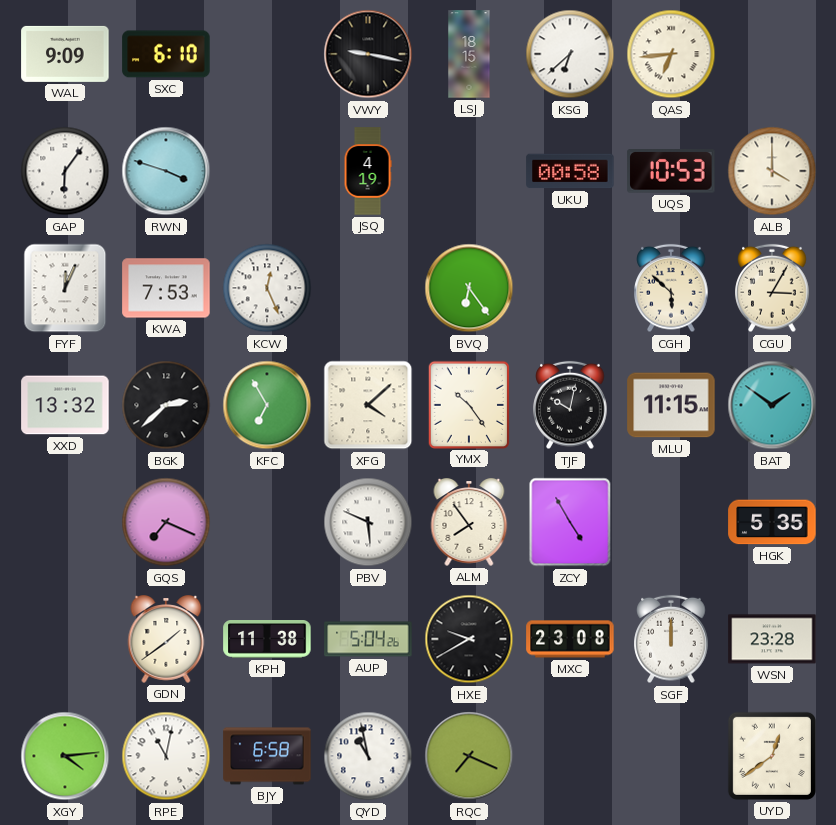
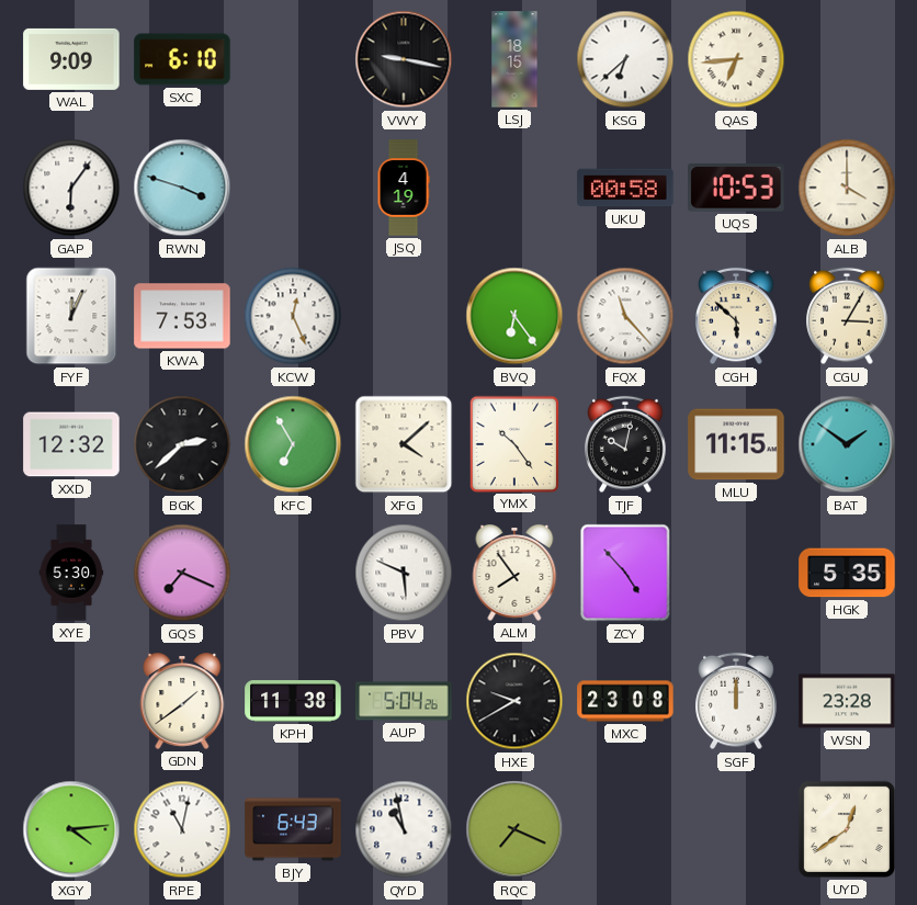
FQX: none -> 11:23 (625, 316)
XXD: 13:32 -> 12:32 (71, 444)
XYE: none -> 5:30 (71, 573)
ZCY: 4:55 -> 4:53 (625, 573)
BJY: 6:58 -> 6:43 (293, 829)
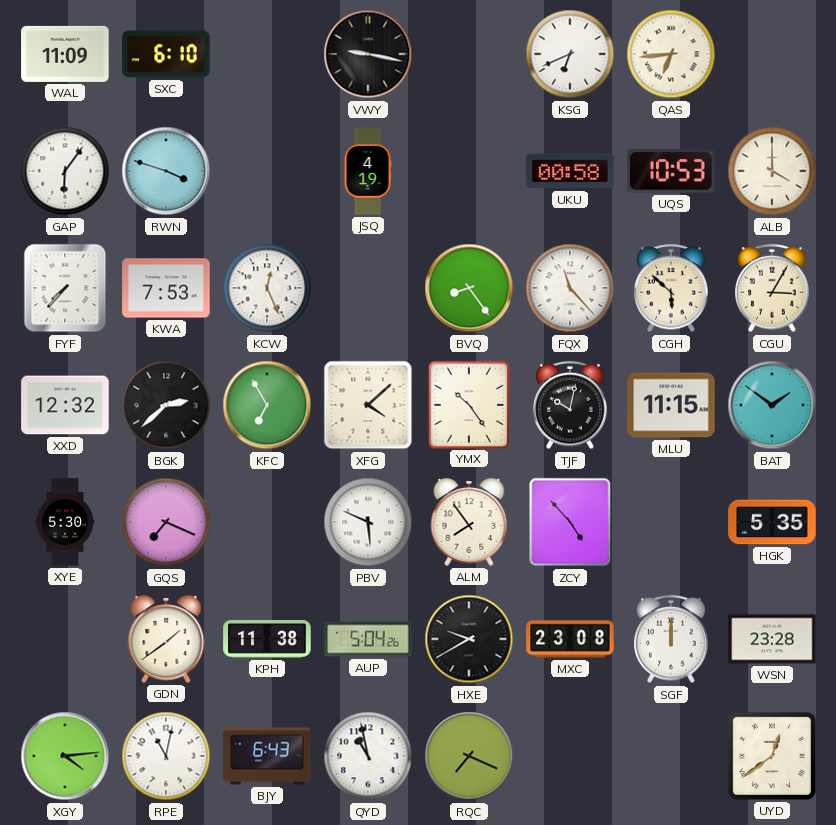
WAL: 9:09 -> 11:09 (65, 54)
LSJ: 18:15 -> none (514, 59)
KSG: 6:38 -> 6:41 (570, 54)
FYF: 12:04 -> 7:37 (65, 288)
BVQ: 6:24 -> 8:24 (469, 288)
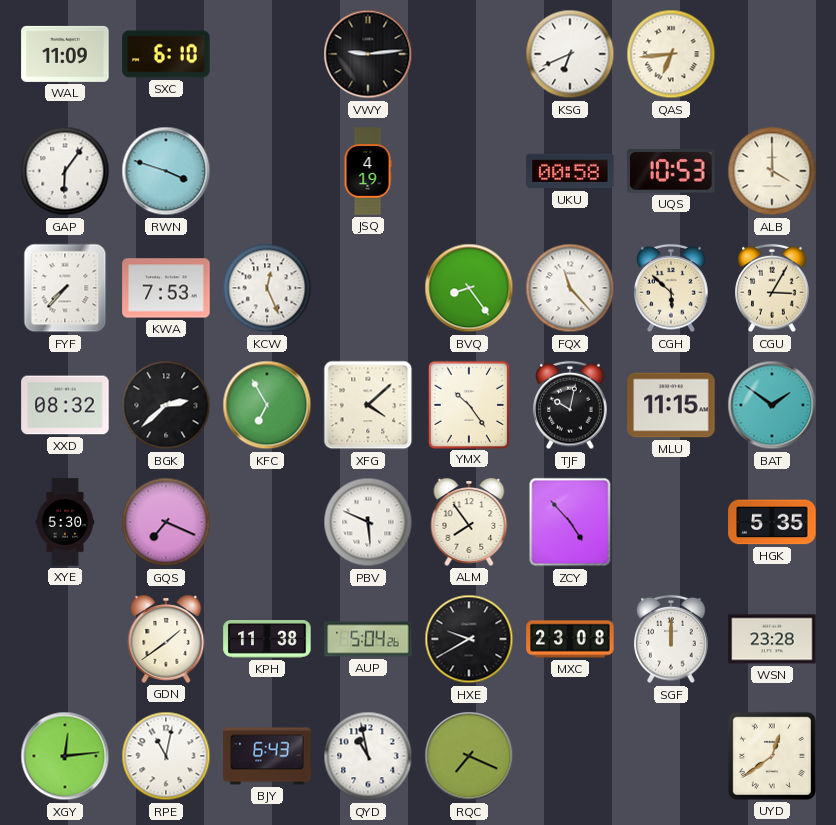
VWY: 9:17 -> 9:14 (368, 54)
XXD: 12:32 -> 08:32 (65, 405)
XGY: 4:14 -> 12:14 (65, 756)
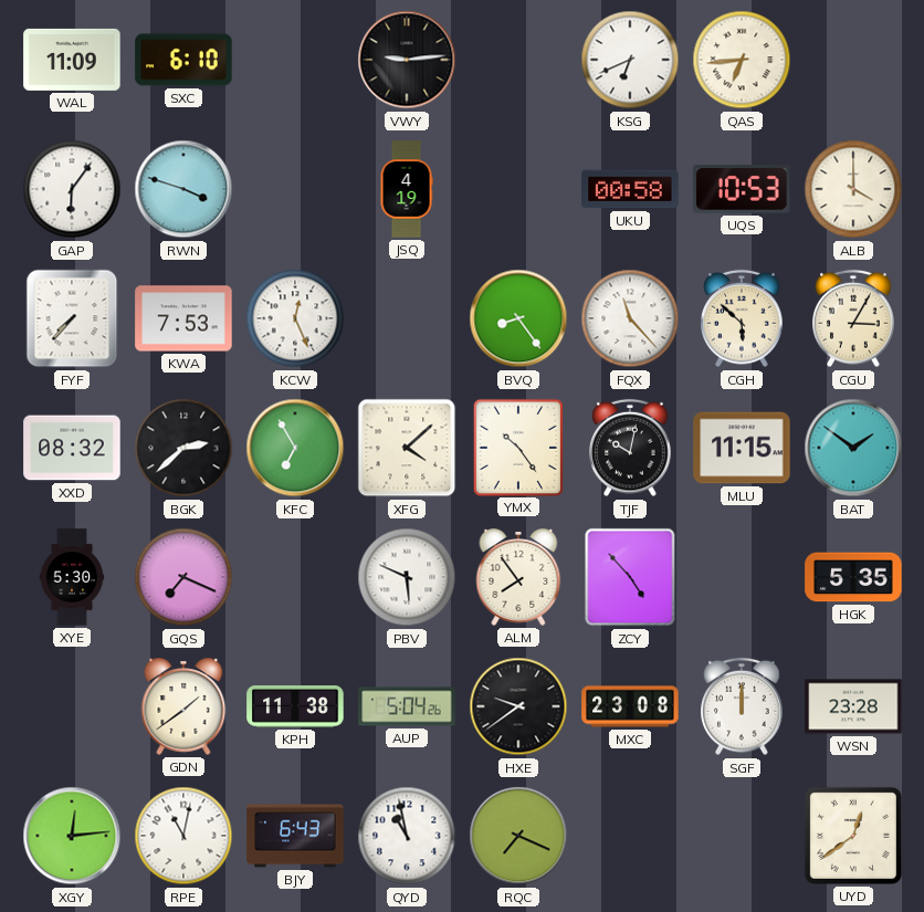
HXE: 9:40 -> 9:39 (518, 706)
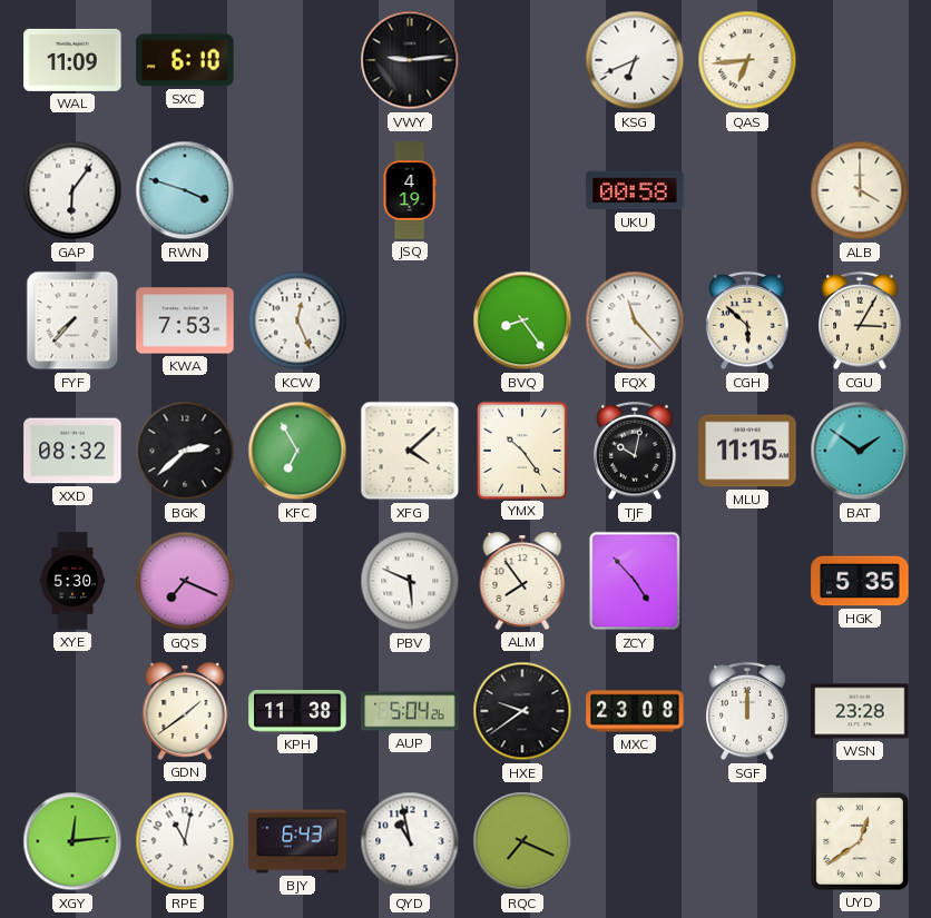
UQS: 10:53 -> none (742, 189)
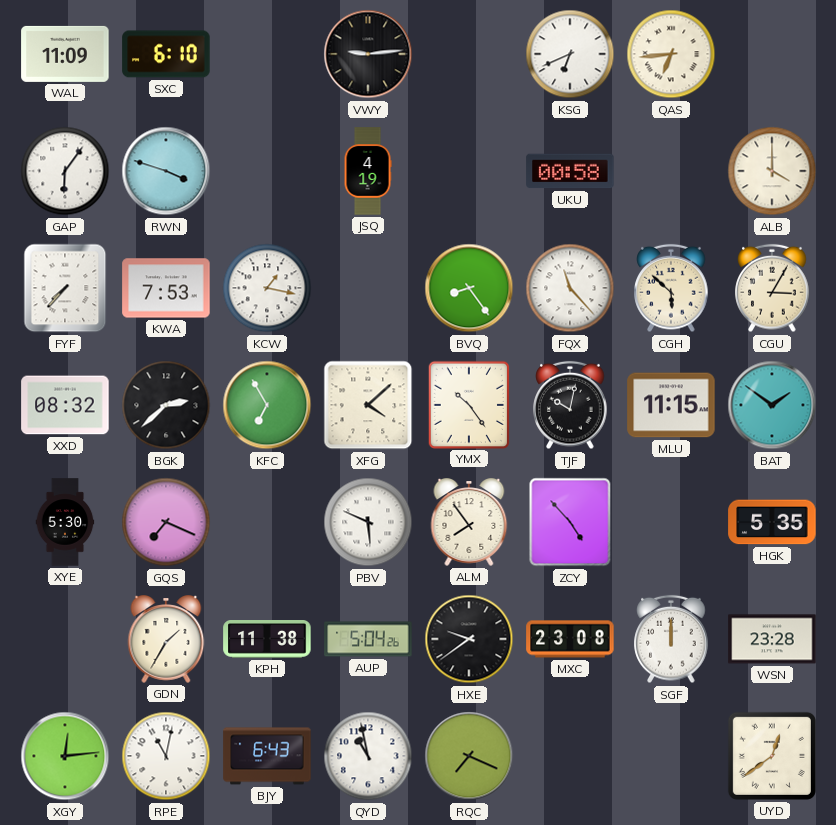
KCW: 12:26 -> 1:17 (267, 288)
GDN: 1:39 -> 1:35 (166, 639)
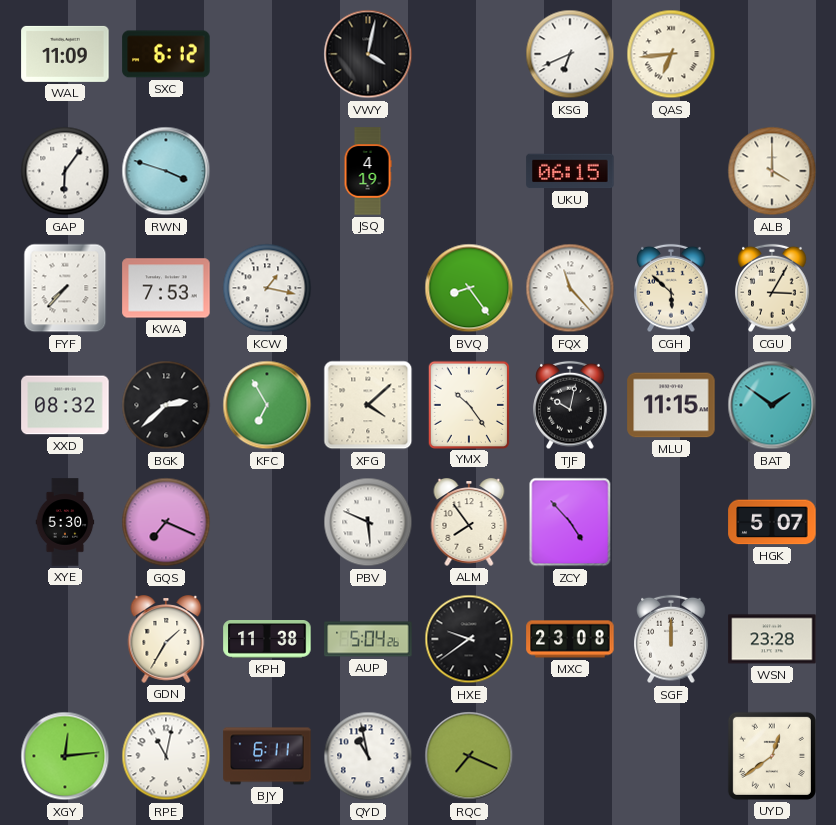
SXC: 6:10 -> 6:12 (166, 54)
VWY: 9:14 -> 4:02 (368, 54)
UKU: 00:58 -> 06:15 (570, 171)
HGK: 5:35 -> 5:07 (772, 522)
BJY: 6:43 -> 6:11 (267, 756)
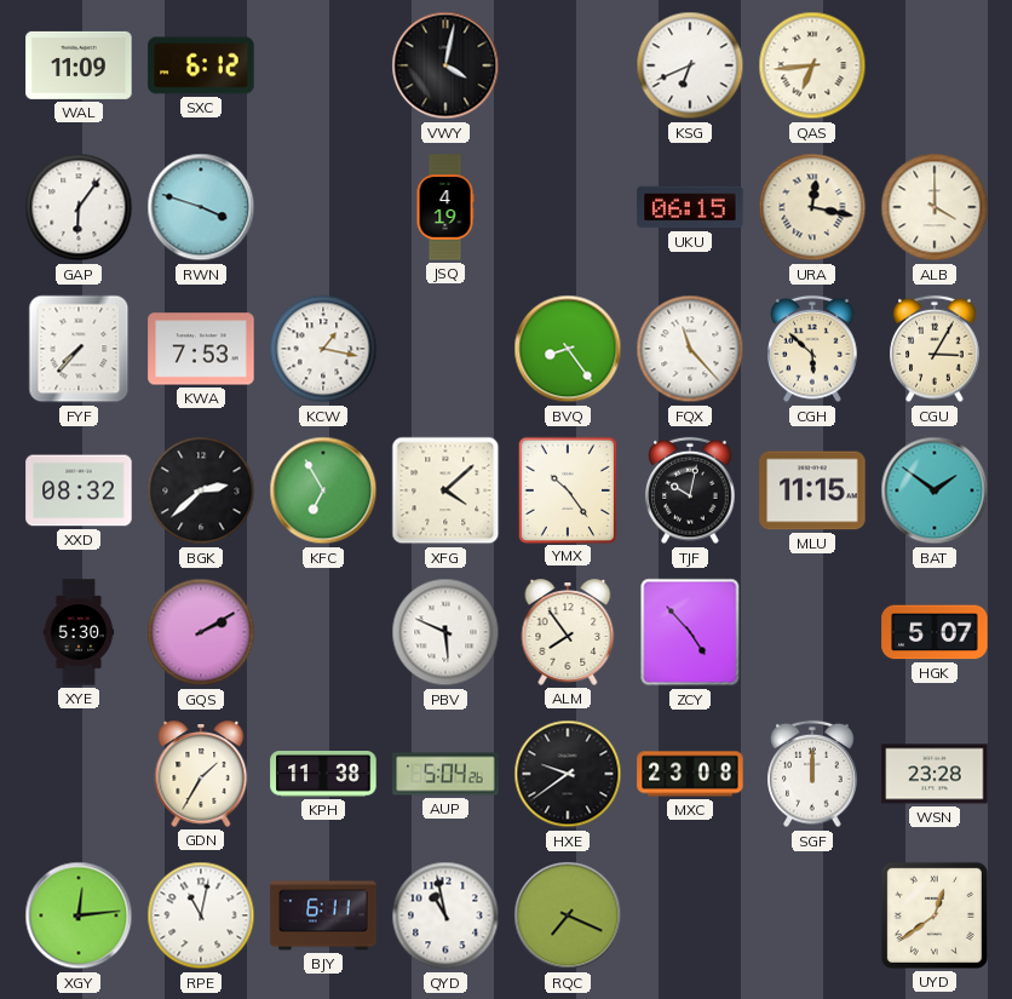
URA: none -> 12:17 (812, 207)
GQS: 7:19 -> 2:10 (201, 632)
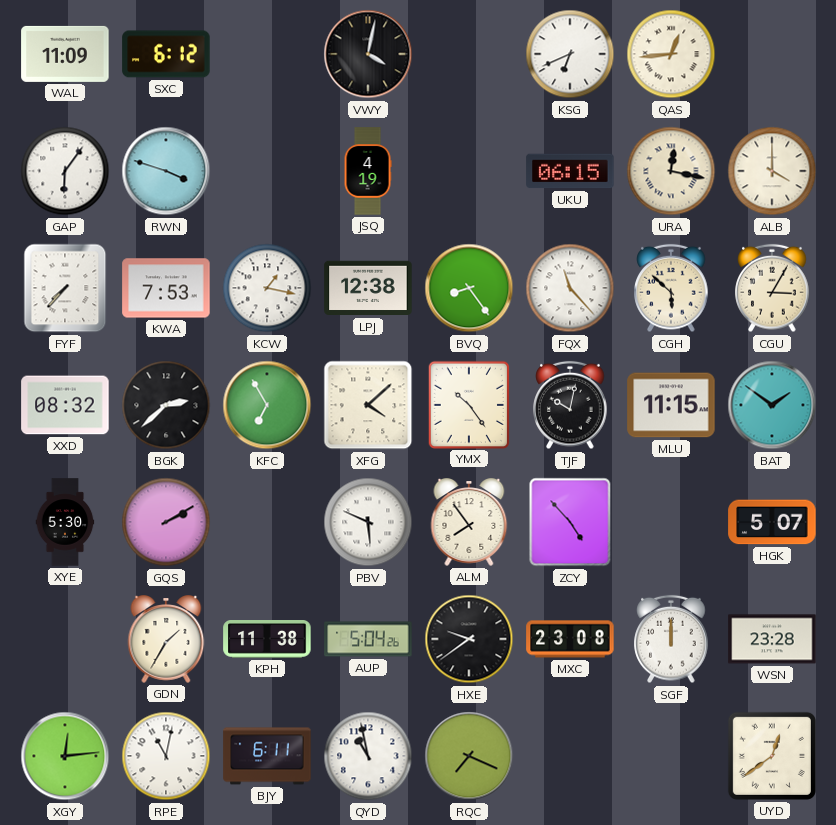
QAS: 6:44 -> 12:44 (671, 54)
LPJ: none -> 12:38 (368, 288)
